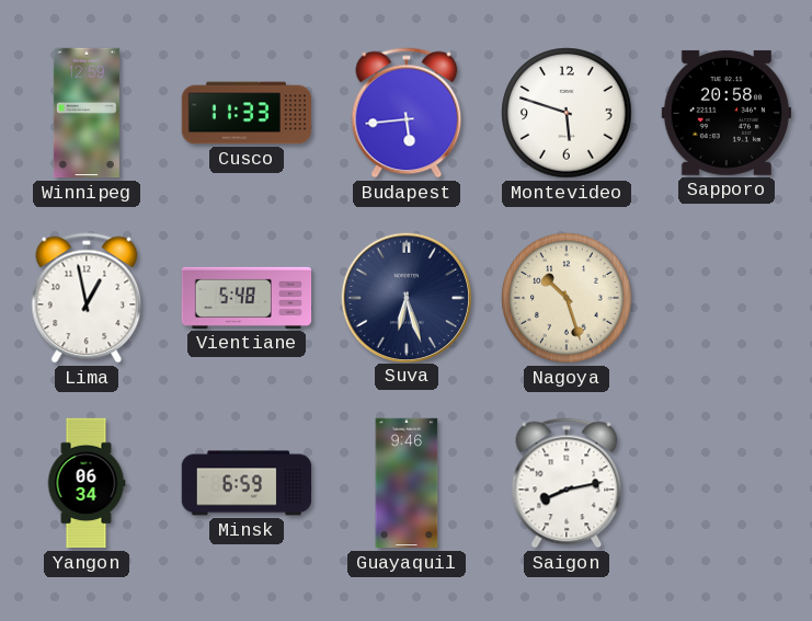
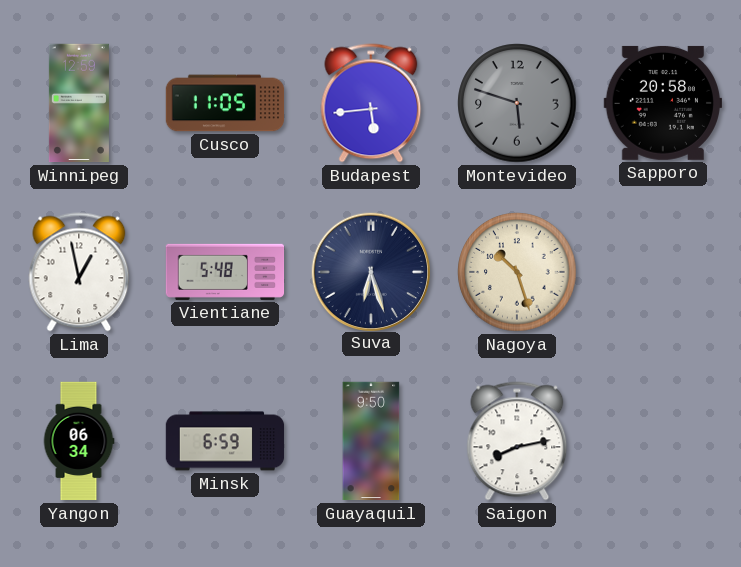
Cusco: 11:33 -> 11:05 (225, 103)
Montevideo dial: white -> grey (517, 103)
Guayaquil: 9:46 -> 9:50 (371, 441)
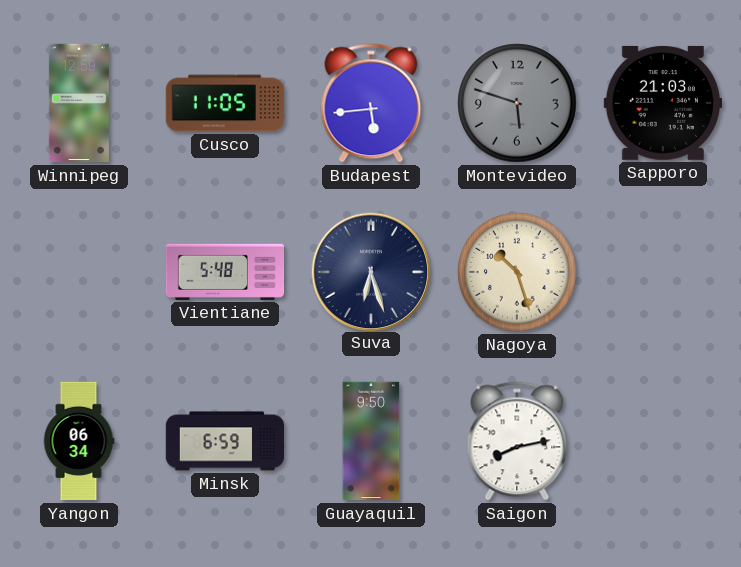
Sapporo: 20:58 -> 21:03 (662, 103)
Lima: 12:58 -> none (79, 272)
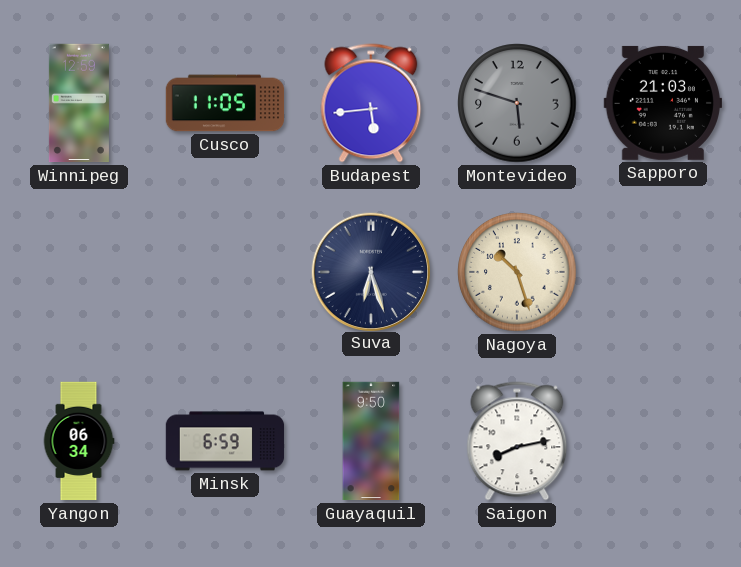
Vientiane: 5:48 -> none (225, 272)
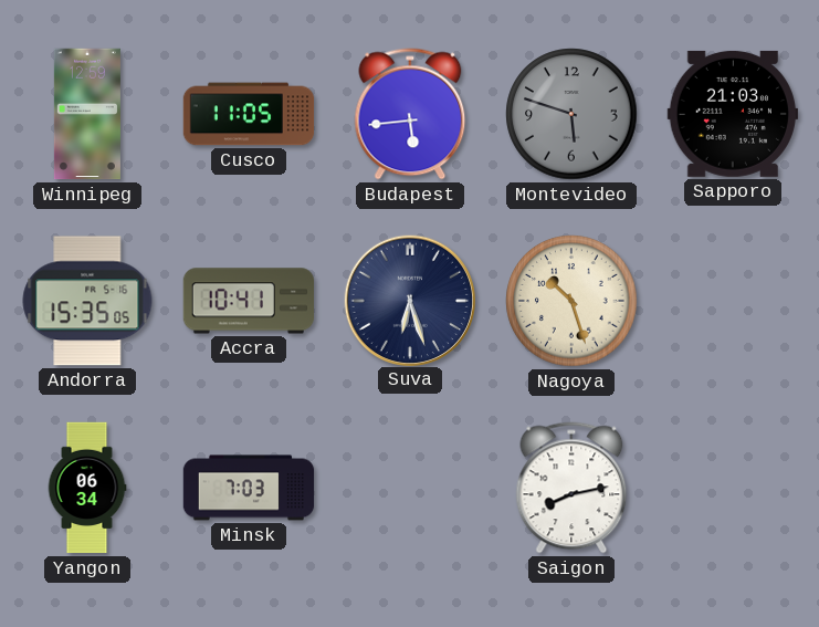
Andorra: none -> 15:35 (87, 301)
Accra: none -> 10:41 (248, 301)
Minsk: 6:59 -> 7:03 (249, 488)
Guayaquil: 9:50 -> none (371, 441)
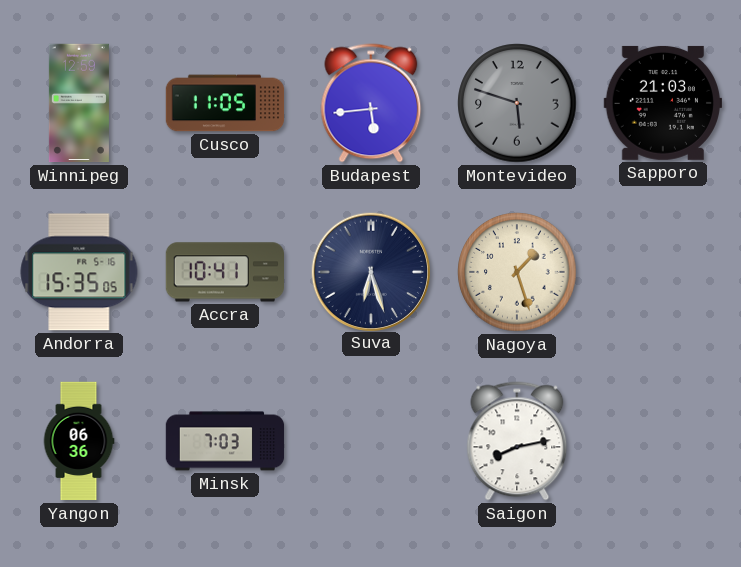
Nagoya: 10:27 -> 1:27 (517, 272)
Yangon: 06:34 -> 06:36 (79, 441)
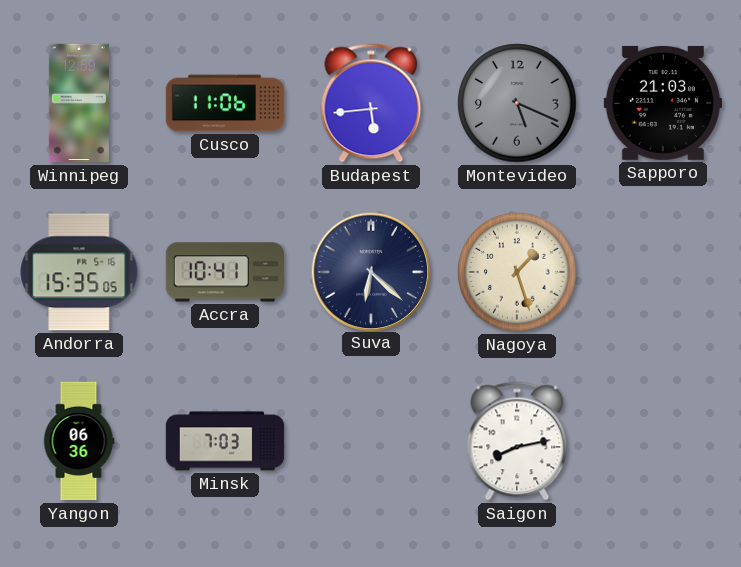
Cusco: 11:05 -> 11:06 (225, 103)
Montevideo: 5:48 -> 5:19 (517, 103)
Suva: 6:27 -> 6:22 (370, 271)
